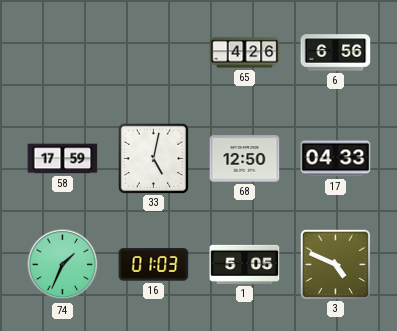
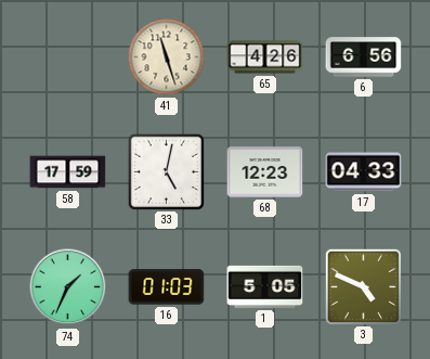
41: none -> 11:27 (167, 57)
68: 12:50 -> 12:23 (265, 172)
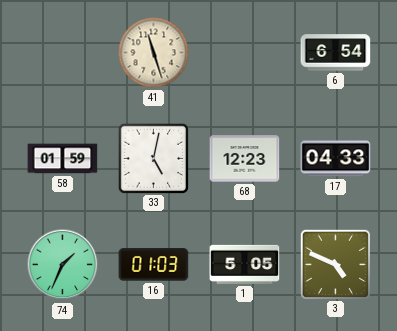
65: 4:26 -> none (265, 57)
6: 6:56 -> 6:54 (336, 53)
58: 17:59 -> 01:59 (63, 159)
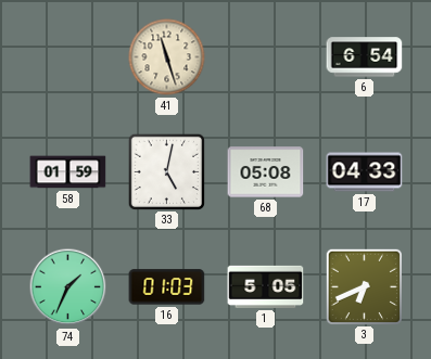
68: 12:23 -> 05:08 (266, 172)
3: 4:49 -> 6:41 (364, 286)
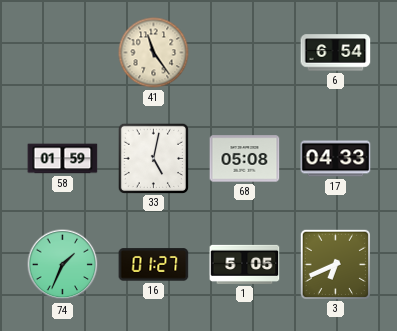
41: 11:27 -> 11:24 (154, 53)
16: 01:03 -> 01:27 (154, 265)
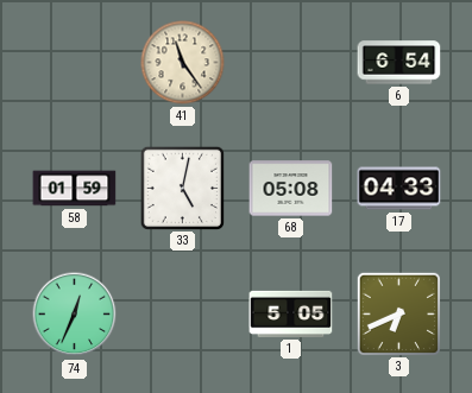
74: 1:34 -> 12:34 (75, 315)
16: 01:27 -> none (154, 265)
